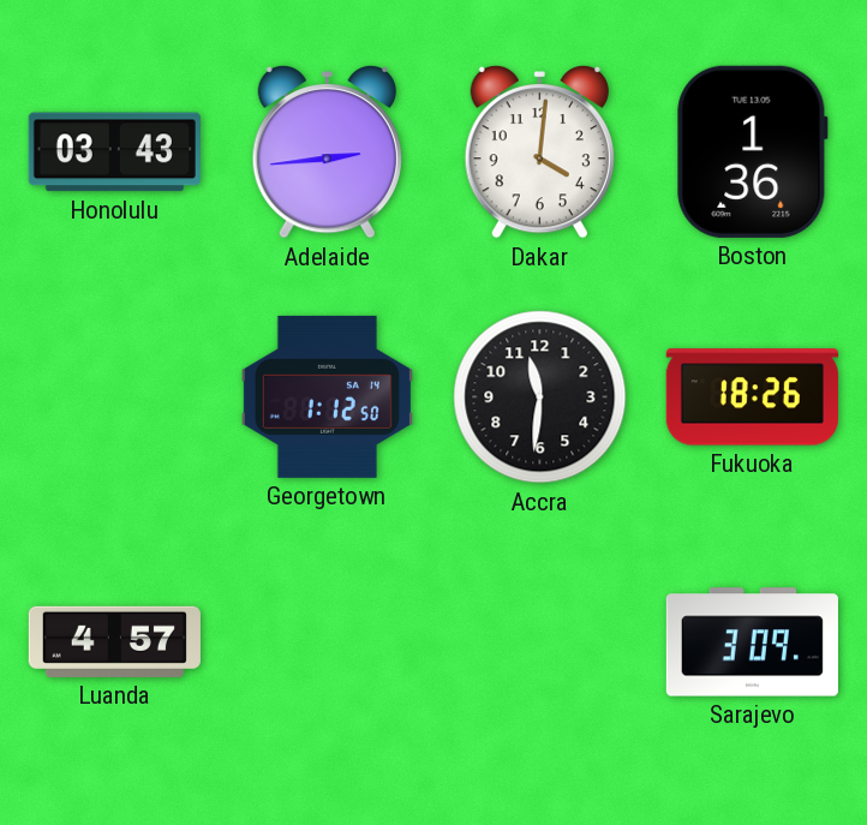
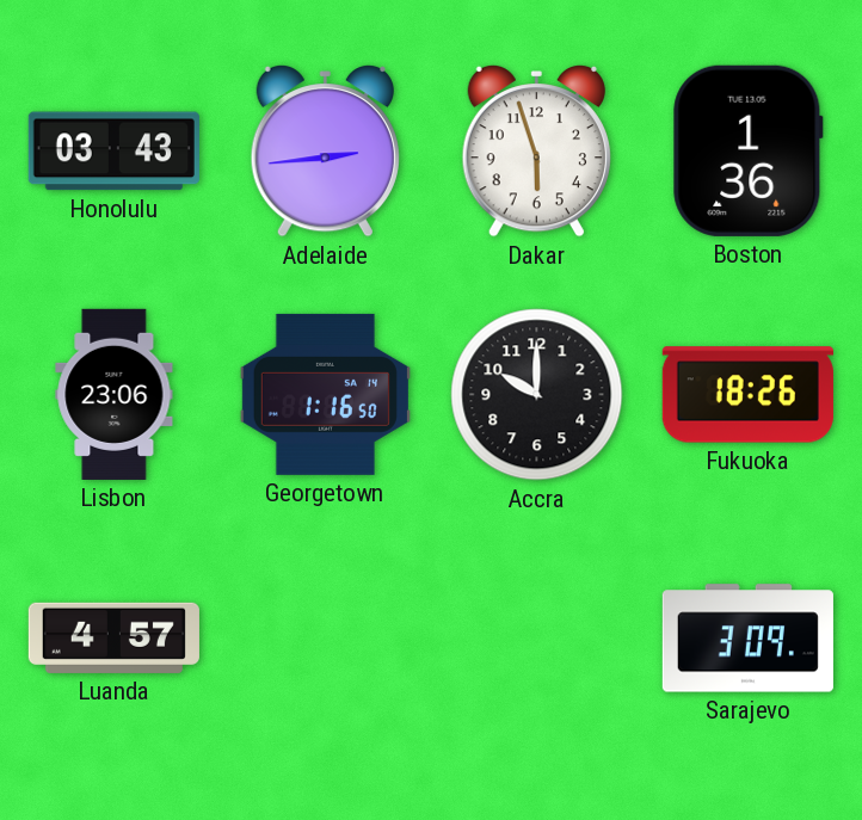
Dakar: 4:01 -> 5:57 (536, 150)
Lisbon: none -> 23:06 (115, 394)
Georgetown: 1:12 -> 1:16 (325, 394)
Accra: 11:31 -> 10:00 (537, 395)
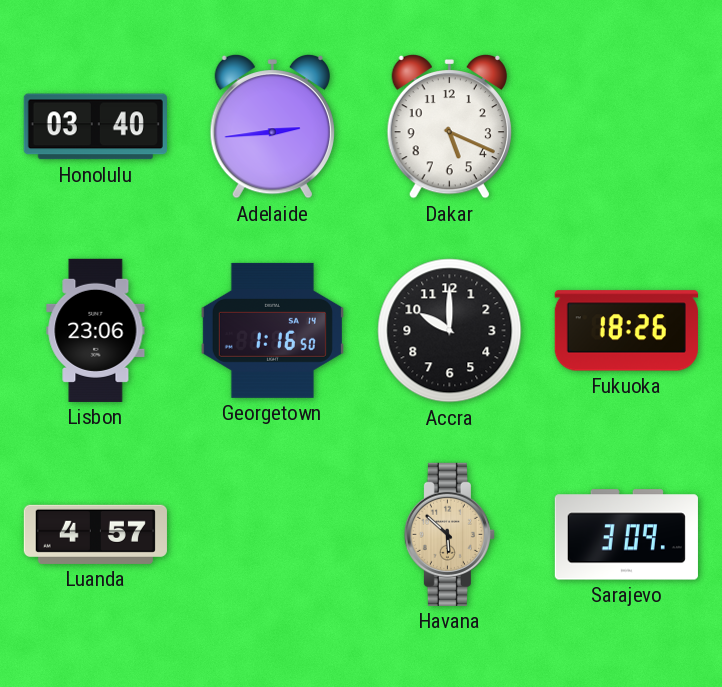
Honolulu: 03:43 -> 03:40 (95, 127)
Dakar: 5:57 -> 5:19 (449, 126)
Boston: 1:36 -> none (749, 150)
Havana: none -> 5:52 (449, 534)
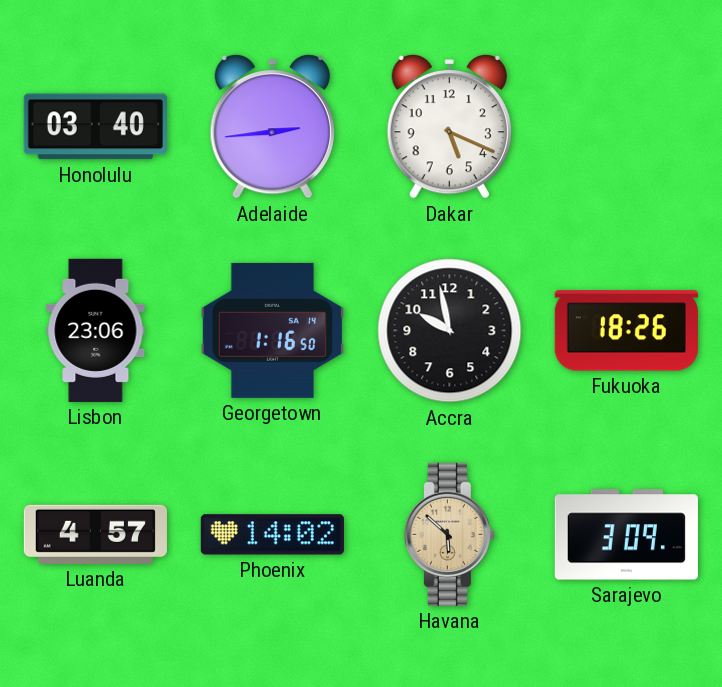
Accra: 10:00 -> 9:58 (450, 331)
Phoenix: none -> 14:02 (272, 535)
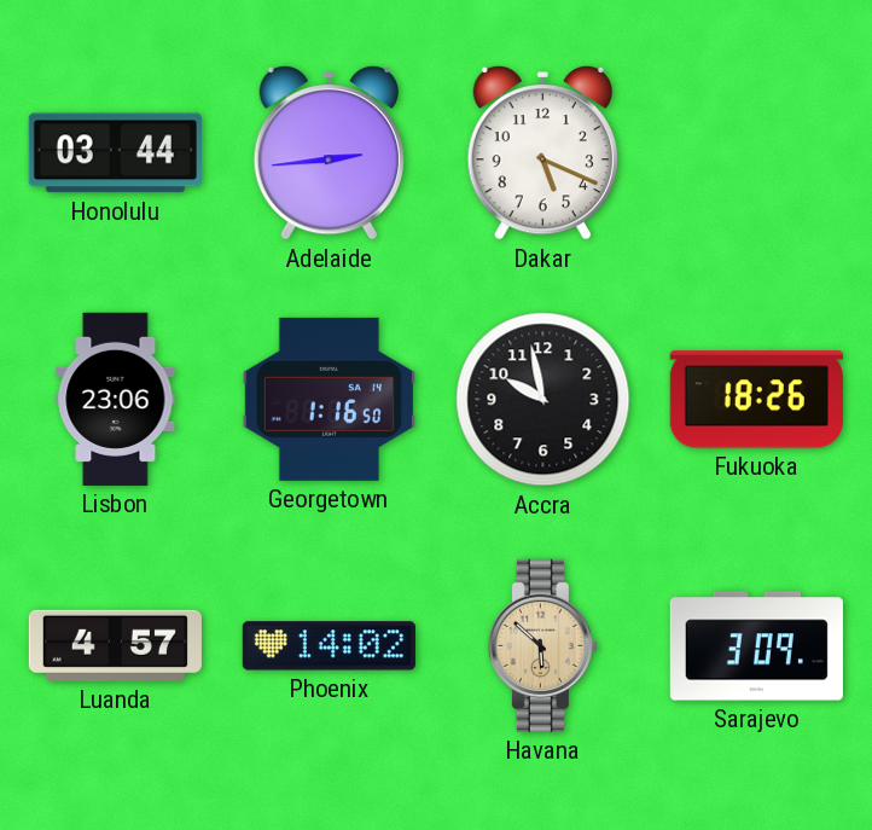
Honolulu: 03:40 -> 03:44 (115, 153)
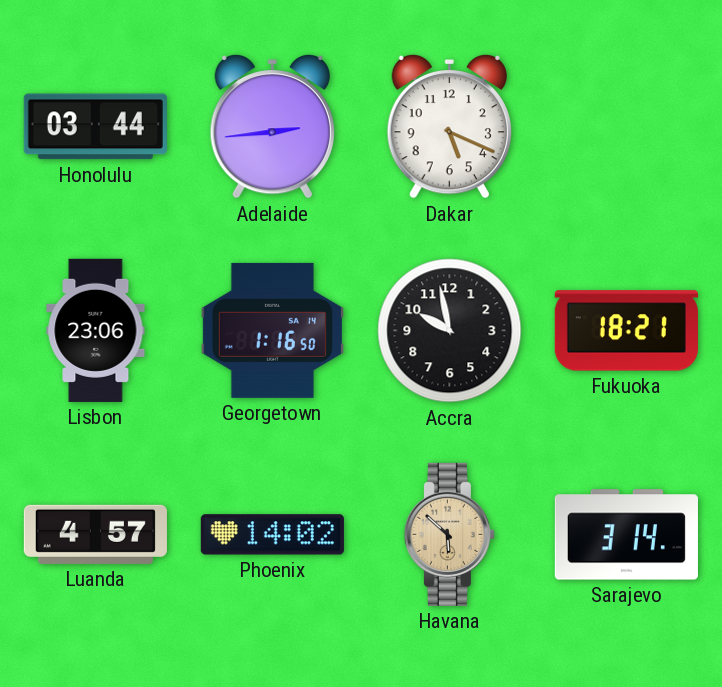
Fukuoka: 18:26 -> 18:21 (626, 331)
Sarajevo: 3:09 -> 3:14 (626, 535)
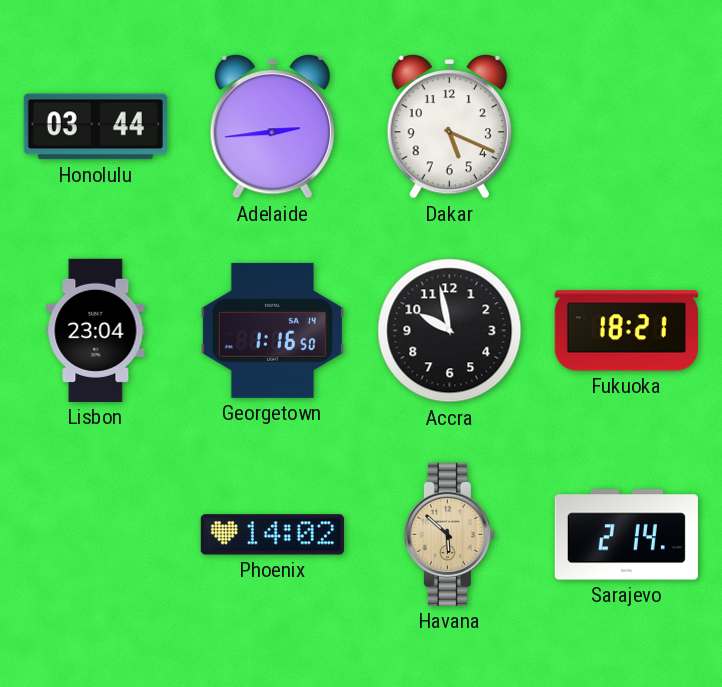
Lisbon: 23:06 -> 23:04 (96, 330)
Luanda: 4:57 -> none (95, 534)
Sarajevo: 3:14 -> 2:14 (626, 535)
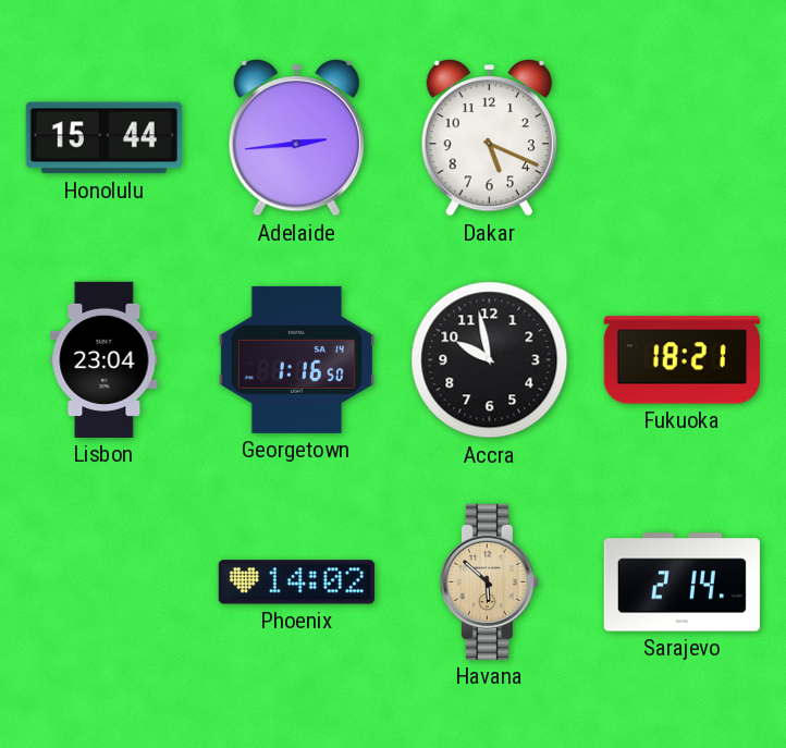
Honolulu: 03:44 -> 15:44 (103, 138)
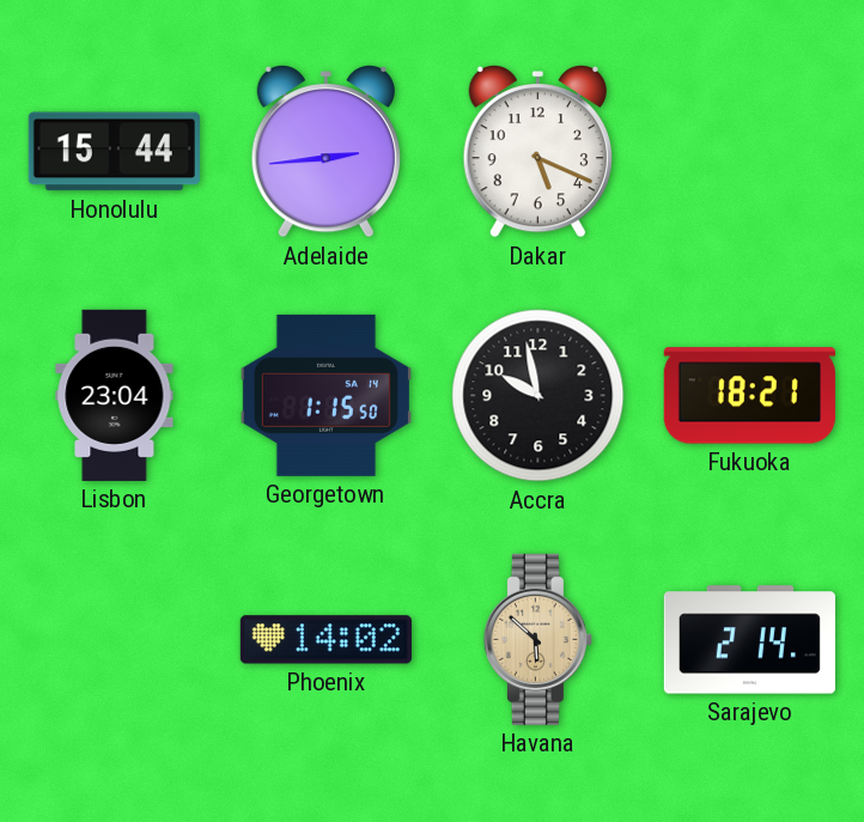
Georgetown: 1:16 -> 1:15 (325, 395)
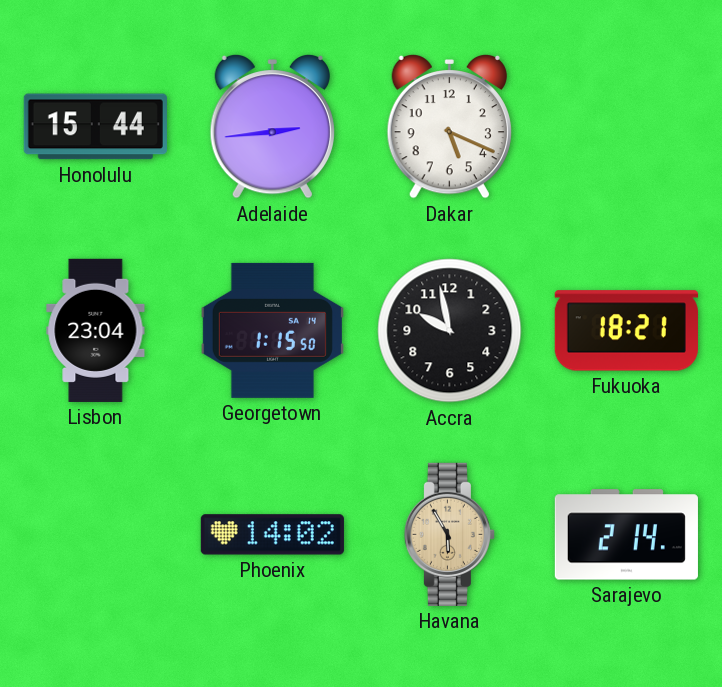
Havana: 5:52 -> 5:55 (449, 534)
